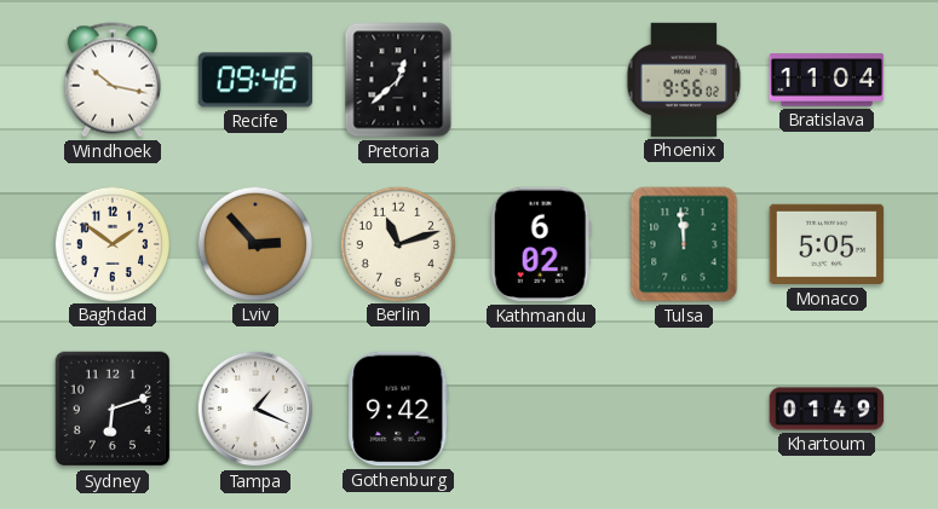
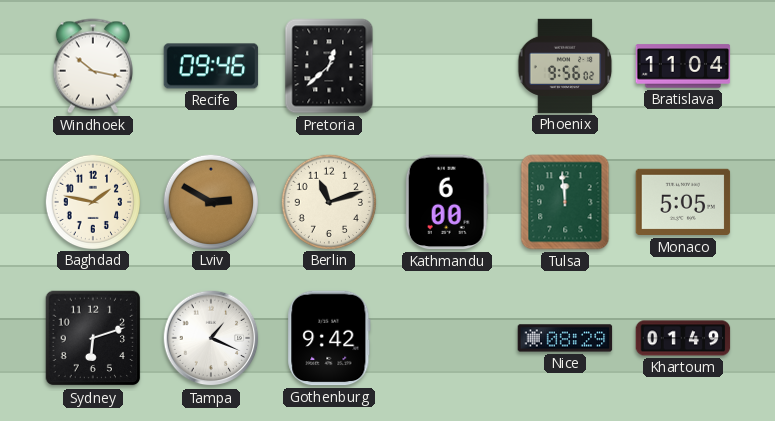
Baghdad: 1:51 -> 1:47 (92, 201)
Lviv: 2:53 -> 2:50 (210, 201)
Kathmandu: 6:02 -> 6:00 (447, 202)
Nice: none -> 08:29 (565, 338)
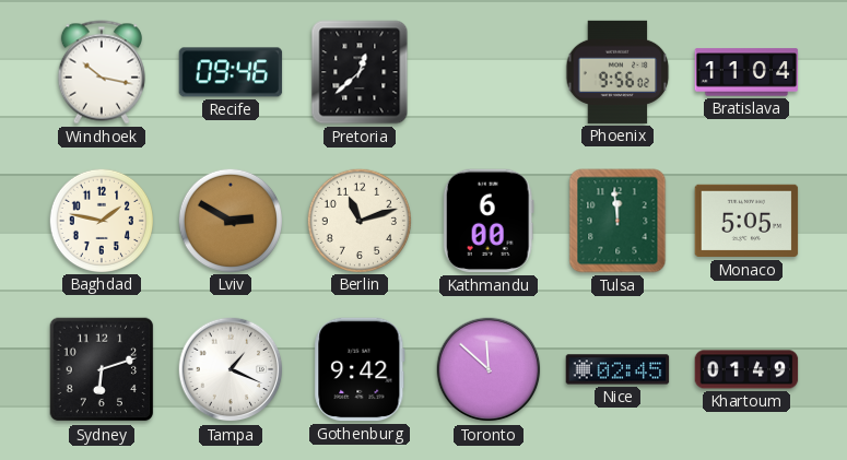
Toronto: none -> 11:52 (489, 369)
Nice: 08:29 -> 02:45 (617, 369)
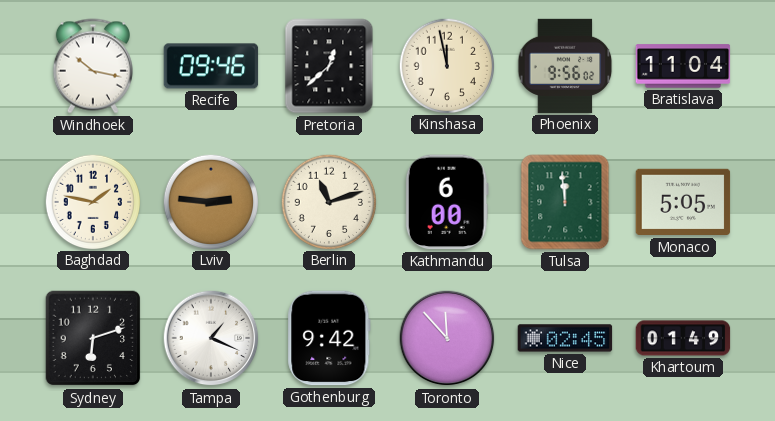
Kinshasa: none -> 11:58 (446, 65)
Lviv: 2:50 -> 2:46 (210, 201)
Toronto: 11:52 -> 11:53 (447, 338)
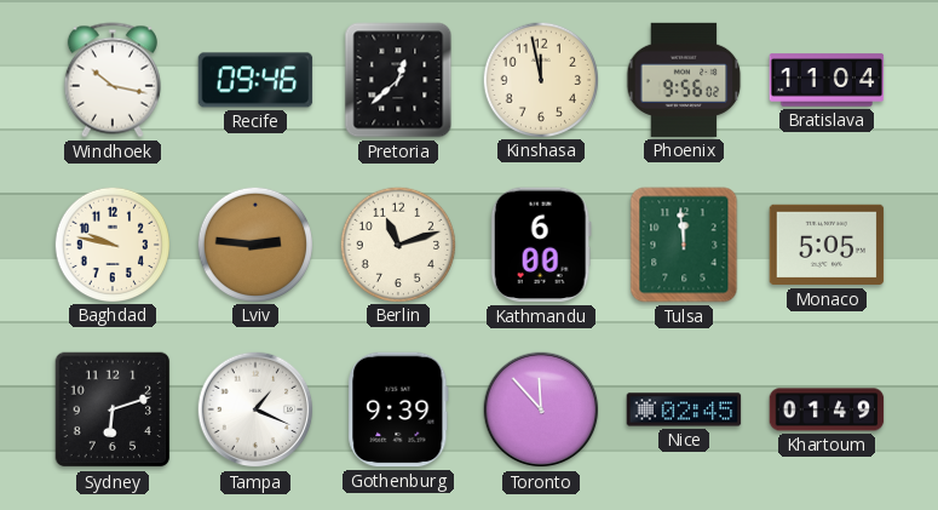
Baghdad: 1:47 -> 9:47 (111, 243)
Gothenburg: 9:42 -> 9:39 (398, 409)
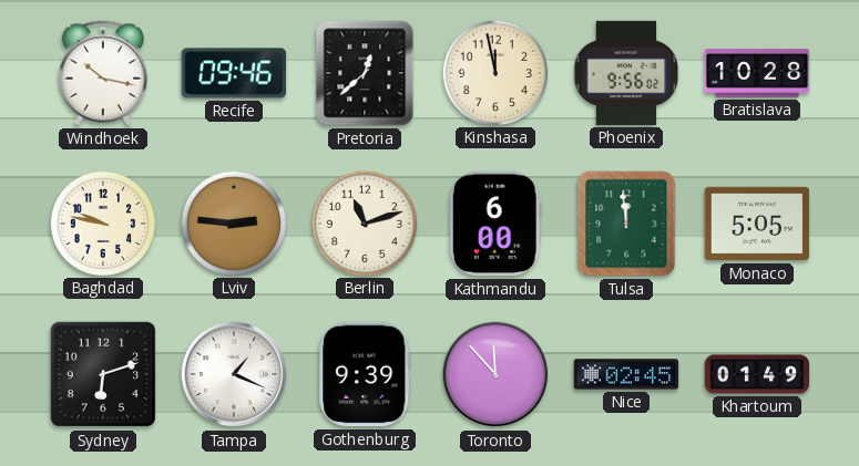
Bratislava: 11:04 -> 10:28 (757, 73)
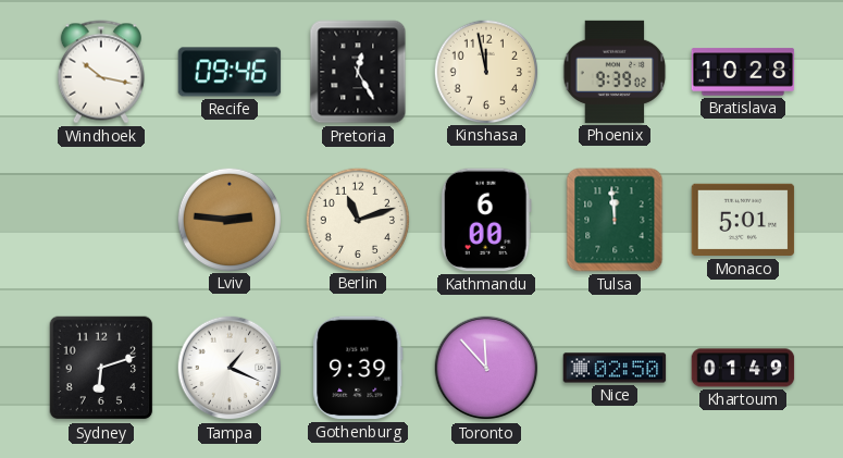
Pretoria: 12:38 -> 12:25 (358, 72)
Phoenix: 9:56 -> 9:39 (615, 72)
Baghdad: 9:47 -> none (102, 222)
Monaco: 5:05 -> 5:01 (743, 220)
Nice: 02:45 -> 02:50 (615, 368)
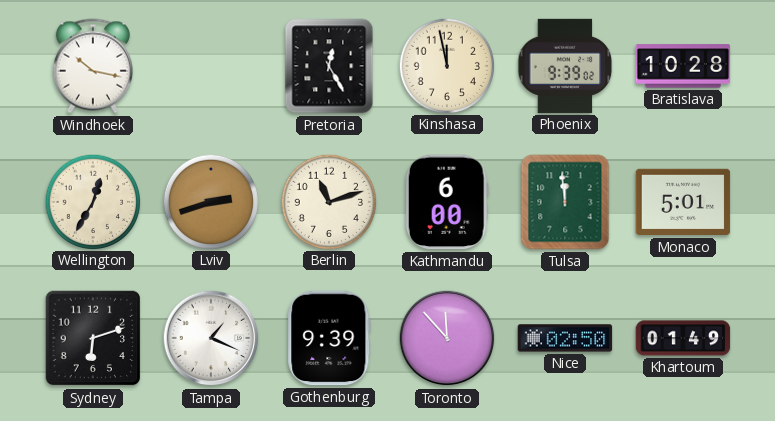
Recife: 09:46 -> none (230, 72)
Wellington: none -> 12:35 (92, 201)
Lviv: 2:46 -> 2:42 (210, 201)
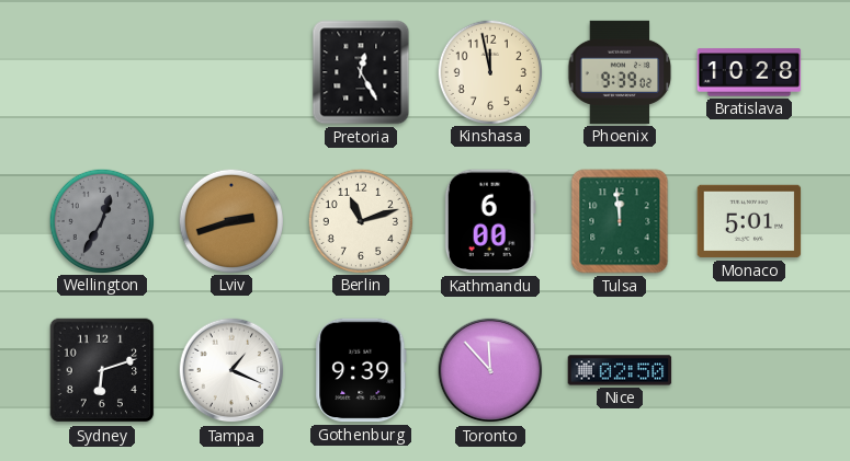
Windhoek: 10:17 -> none (93, 66)
Wellington dial: cream -> grey (101, 220)
Khartoum: 01:49 -> none (683, 338)
